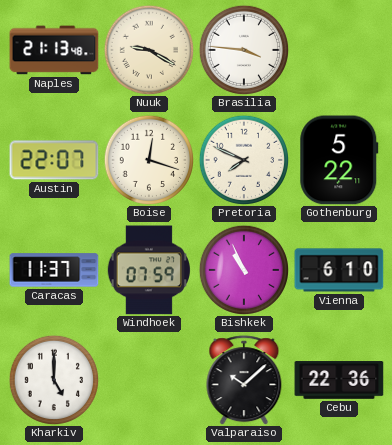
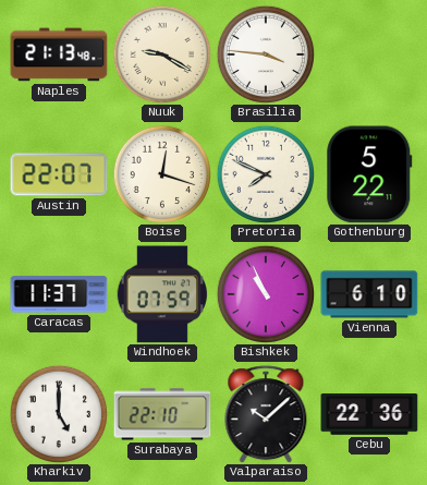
Surabaya: none -> 22:10 (162, 414)
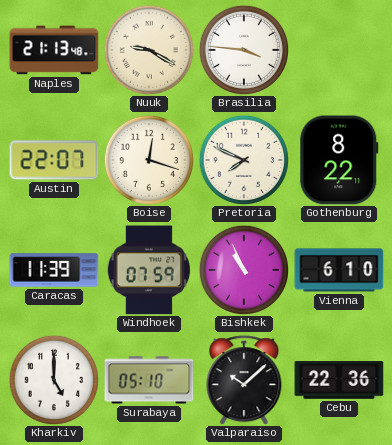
Gothenburg: 5:22 -> 8:22 (339, 160)
Caracas: 11:37 -> 11:39 (54, 270)
Surabaya: 22:10 -> 05:10 (149, 380)
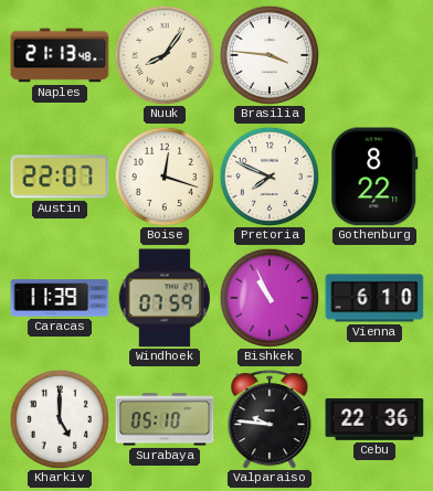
Nuuk: 9:20 -> 8:06 (163, 54)
Valparaiso: 10:08 -> 9:46 (270, 419)
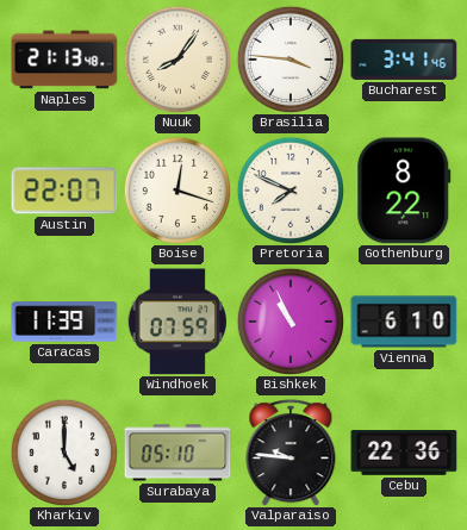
Bucharest: none -> 3:41 (404, 60)
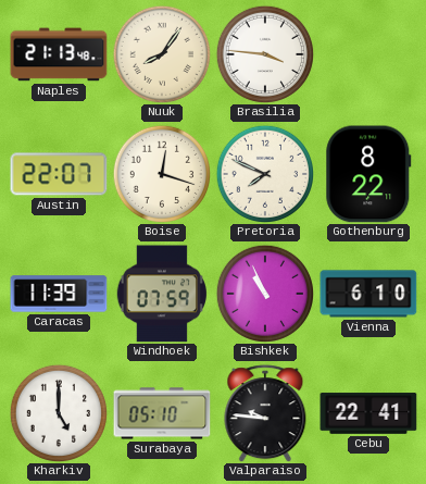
Bucharest: 3:41 -> none (404, 60)
Cebu: 22:36 -> 22:41 (368, 413)
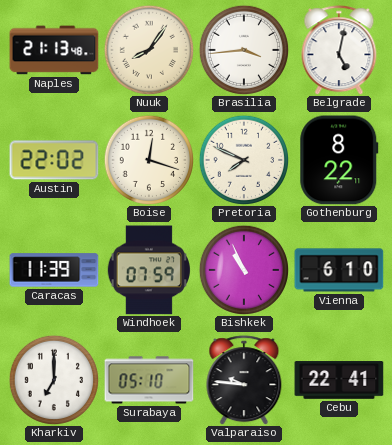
Brasilia: 3:46 -> 3:44 (243, 49)
Belgrade: none -> 5:02 (339, 50)
Austin: 22:07 -> 22:02 (54, 160)
Kharkiv: 5:00 -> 7:00 (53, 379)
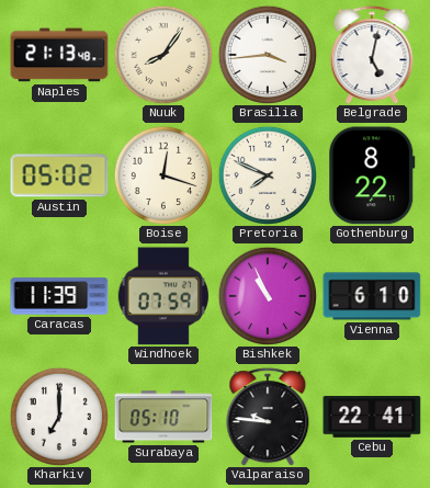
Austin: 22:02 -> 05:02 (59, 175)
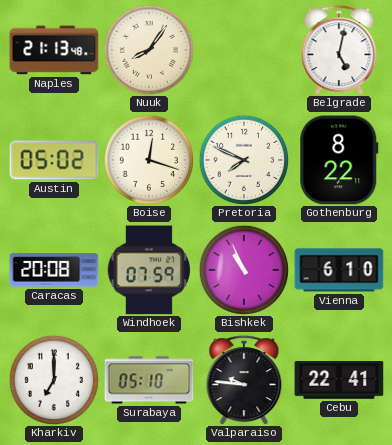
Brasilia: 3:44 -> none (267, 54)
Caracas: 11:39 -> 20:08 (54, 270)
